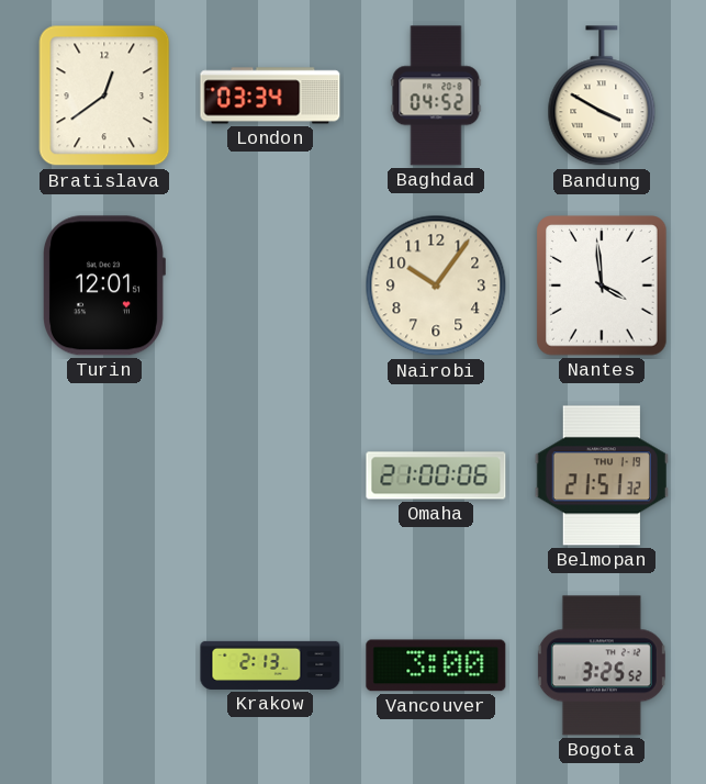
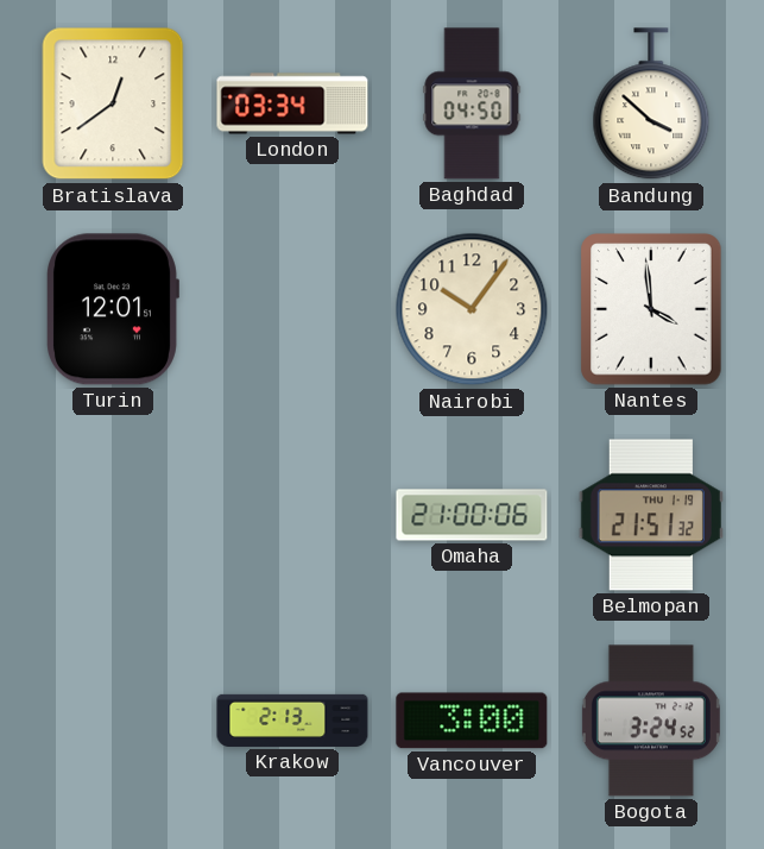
Baghdad: 04:52 -> 04:50 (472, 103)
Bandung: 3:50 -> 3:52 (651, 105)
Bogota: 3:25 -> 3:24 (651, 721)
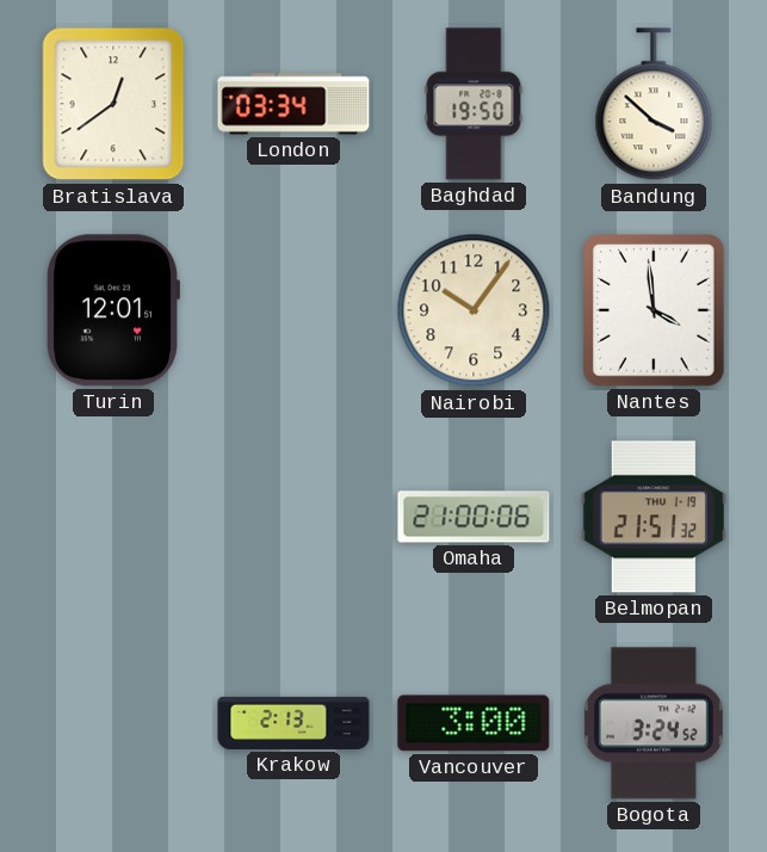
Baghdad: 04:50 -> 19:50 (474, 104)
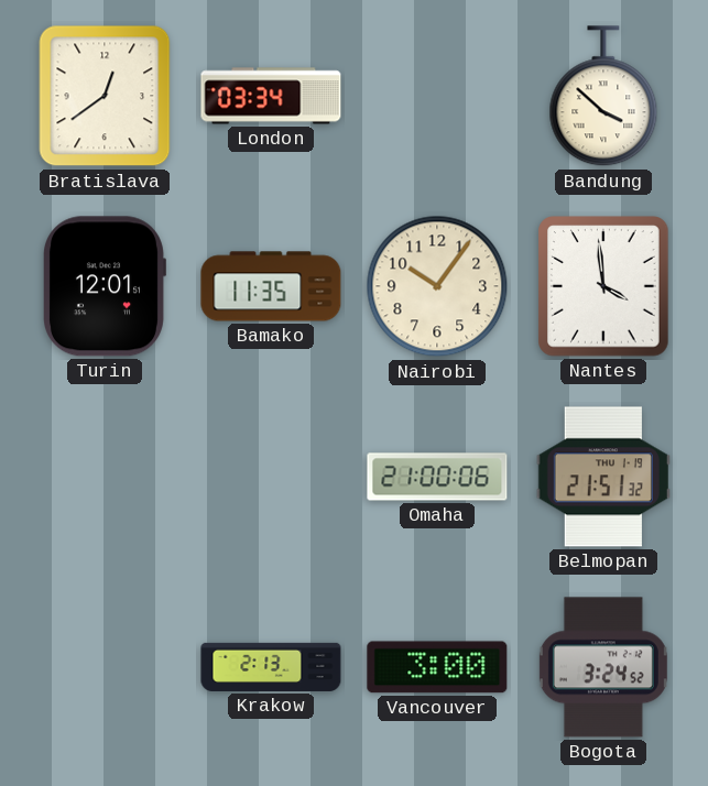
Baghdad: 19:50 -> none (474, 104)
Bamako: none -> 11:35 (271, 286)
